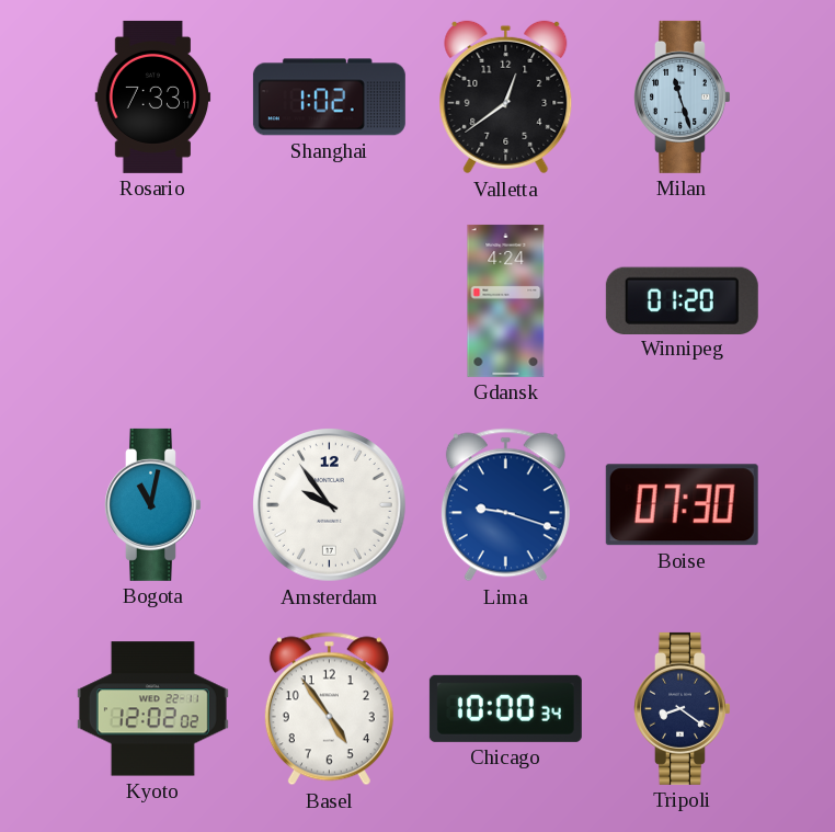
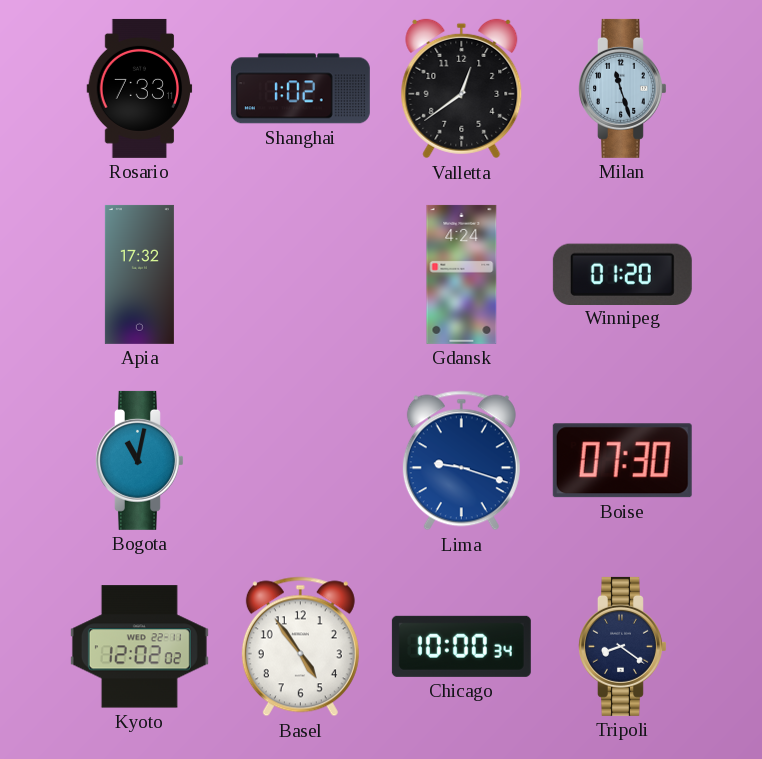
Apia: none -> 17:32 (139, 274)
Amsterdam: 9:54 -> none (330, 505)
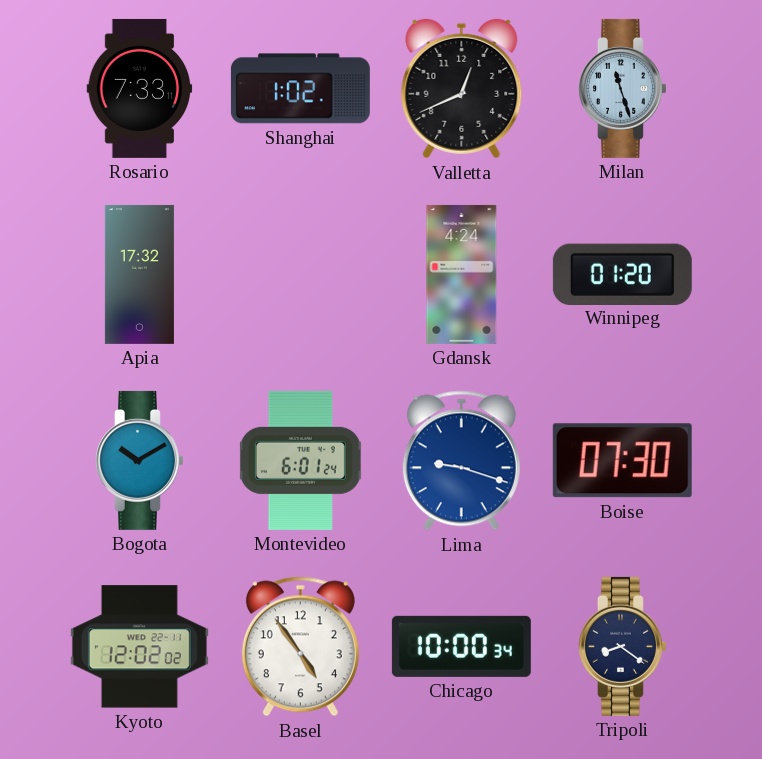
Valletta: 12:39 -> 12:41 (462, 89)
Bogota: 11:02 -> 10:10 (140, 460)
Montevideo: none -> 6:01 (300, 460)
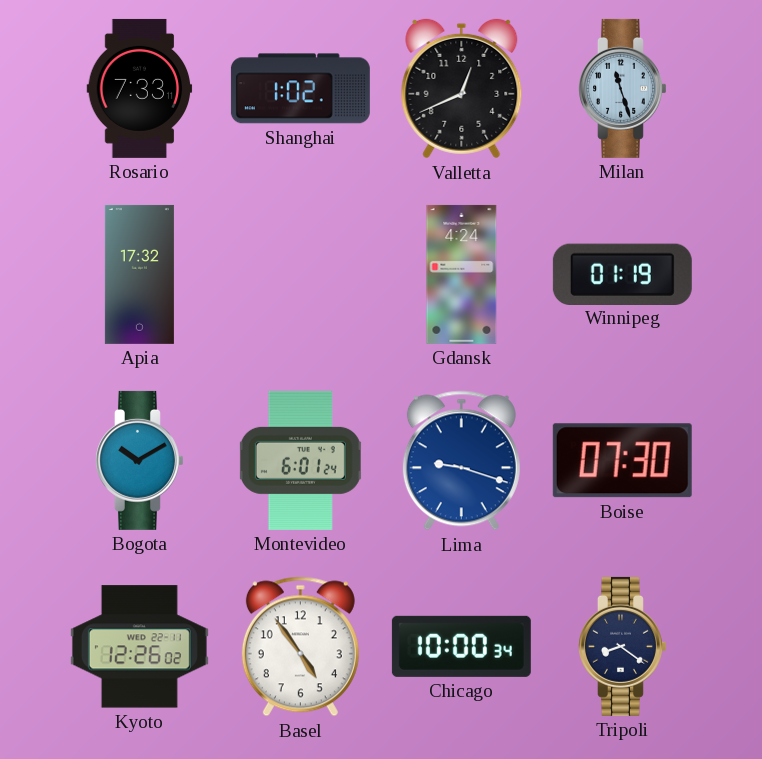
Winnipeg: 01:20 -> 01:19 (622, 274)
Kyoto: 12:02 -> 12:26 (139, 647)
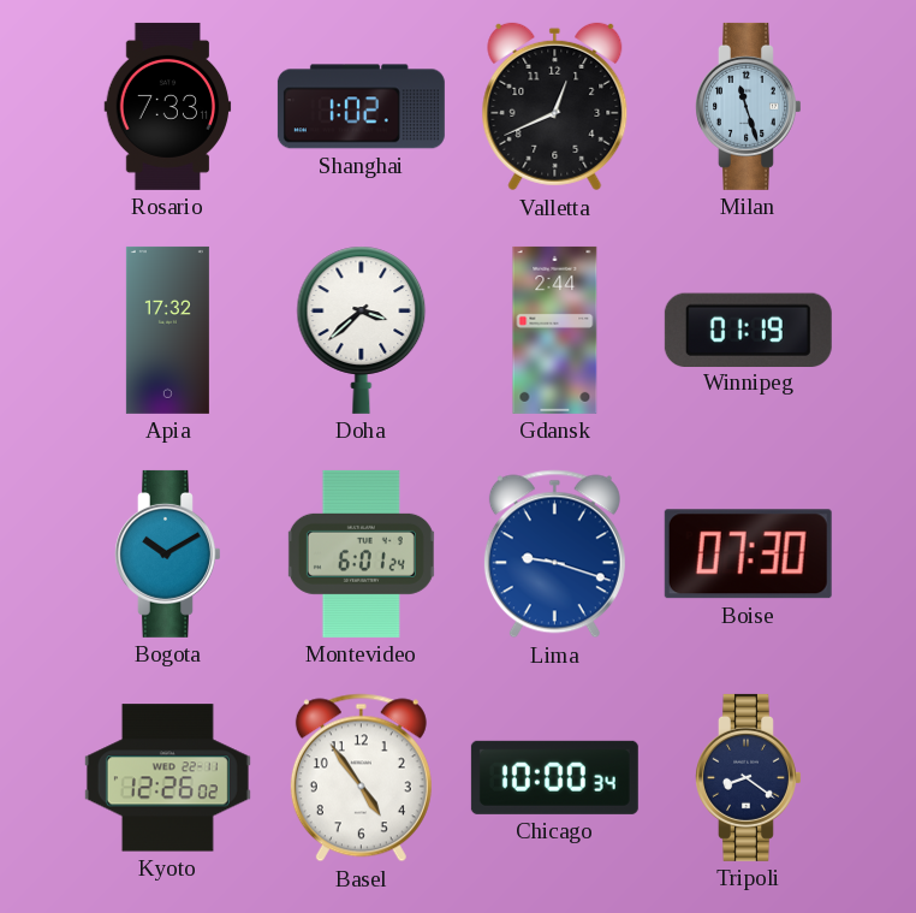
Doha: none -> 3:38 (362, 330)
Gdansk: 4:24 -> 2:44 (555, 330)
